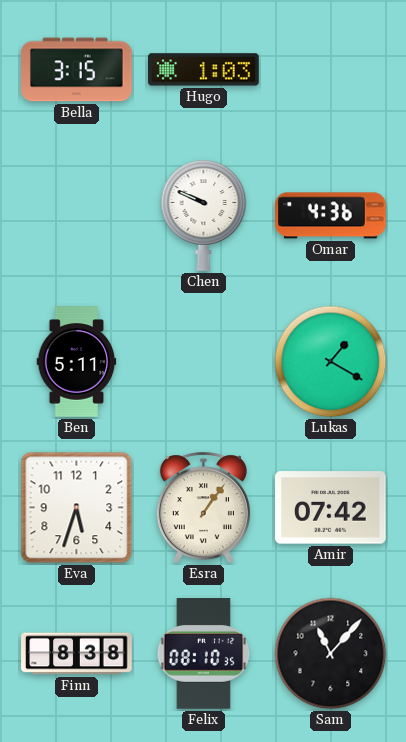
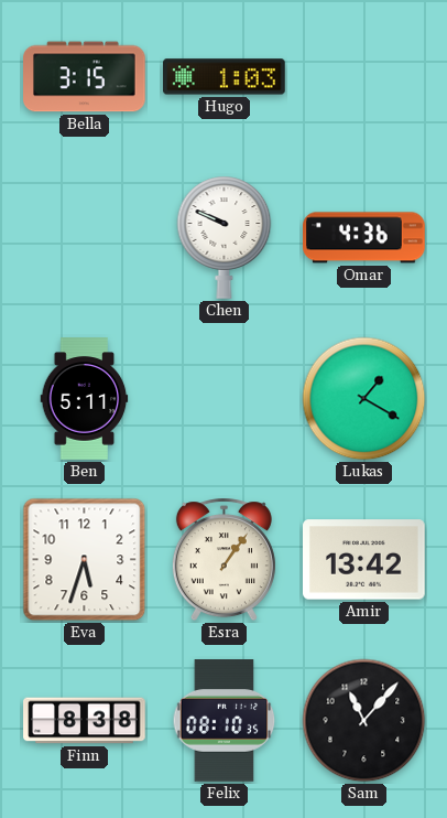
Amir: 07:42 -> 13:42 (364, 560)
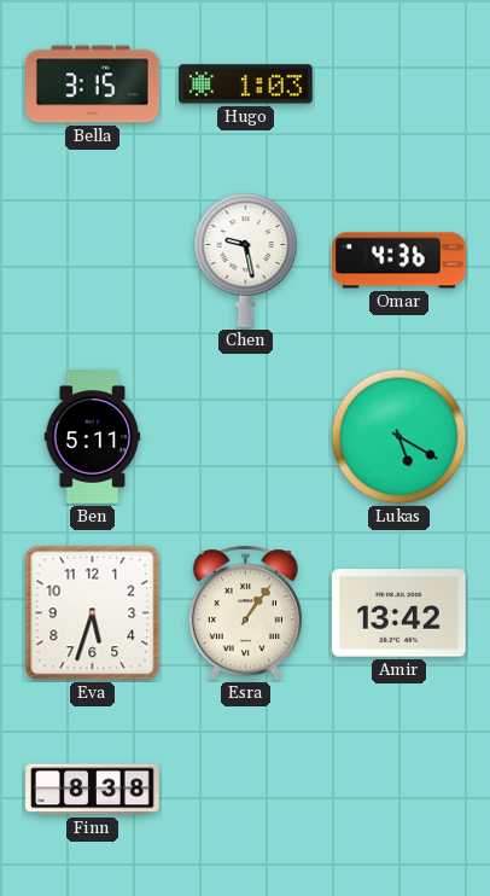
Chen: 9:49 -> 9:28 (246, 260)
Lukas: 1:20 -> 5:20 (399, 437)
Felix: 08:10 -> none (225, 721)
Sam: 11:07 -> none (364, 721)
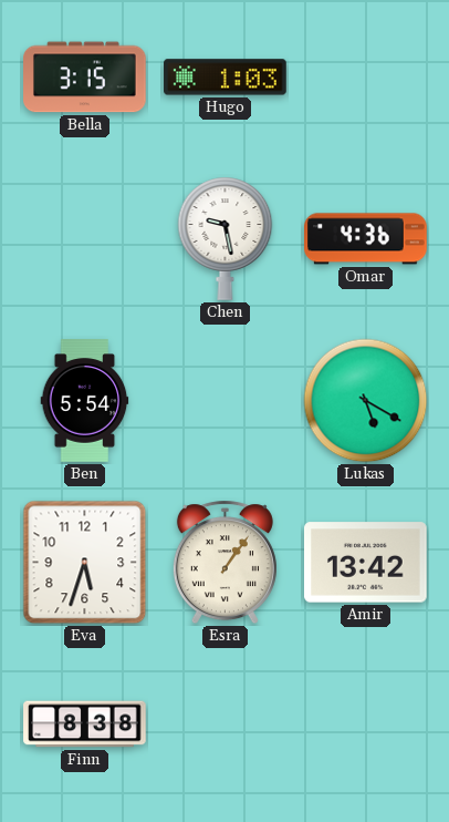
Ben: 5:11 -> 5:54 (85, 401)
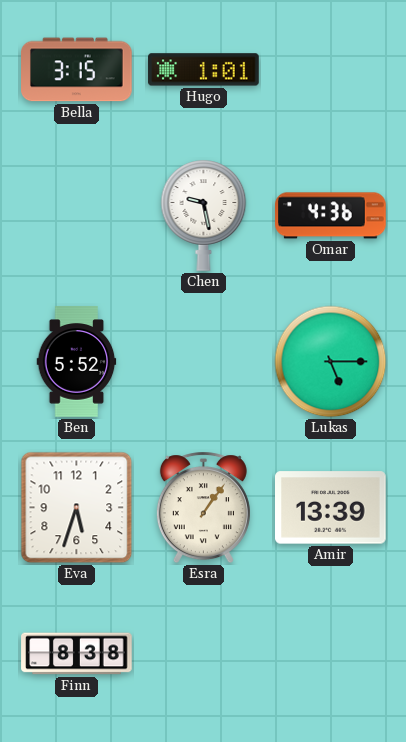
Hugo: 1:03 -> 1:01 (204, 70)
Ben: 5:54 -> 5:52 (77, 362)
Lukas: 5:20 -> 5:15 (331, 362)
Amir: 13:42 -> 13:39 (331, 508)
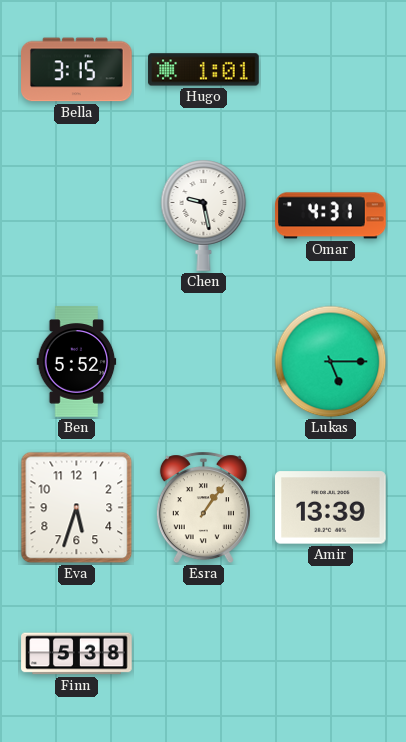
Omar: 4:36 -> 4:31 (331, 216)
Finn: 8:38 -> 5:38 (77, 654)
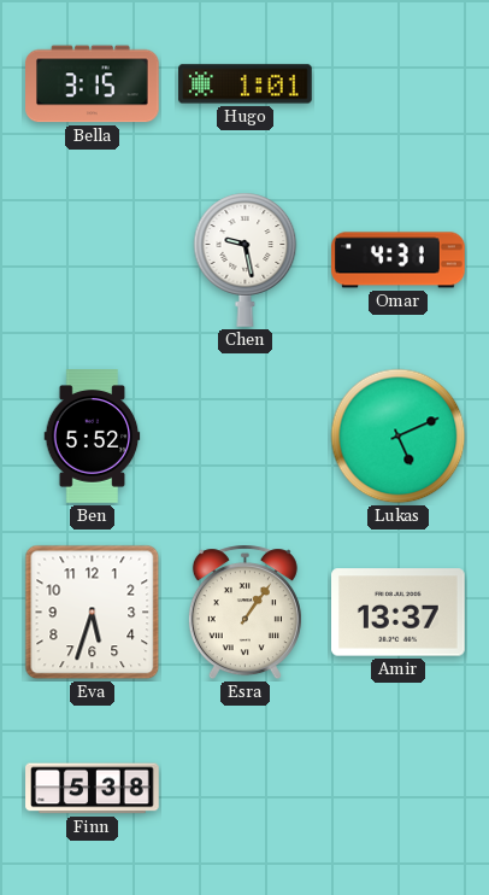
Lukas: 5:15 -> 5:11 (399, 437)
Amir: 13:39 -> 13:37 (399, 613)
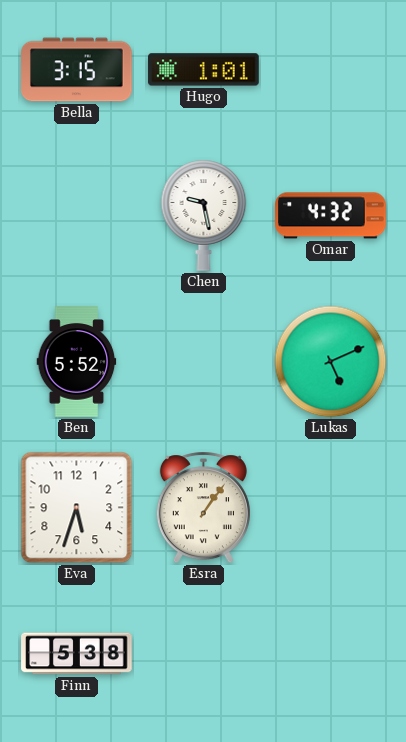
Omar: 4:31 -> 4:32 (331, 216)
Amir: 13:37 -> none (399, 613)
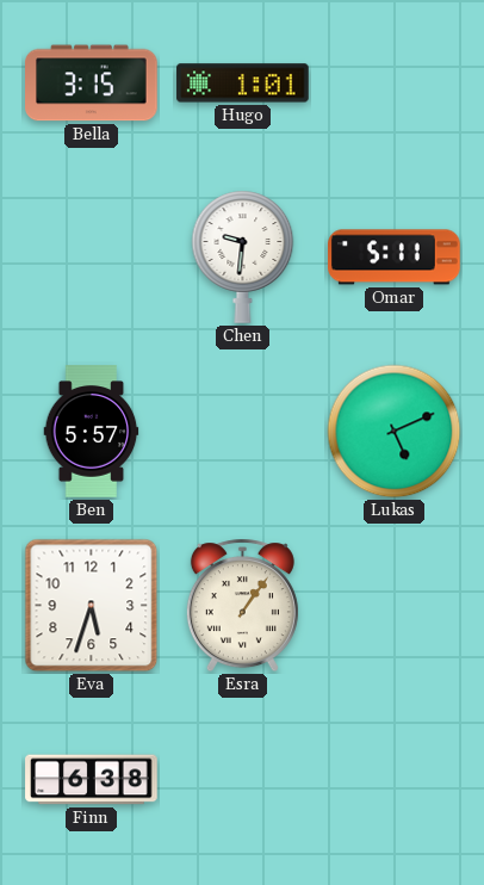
Chen: 9:28 -> 9:31 (243, 256)
Omar: 4:32 -> 5:11 (395, 258)
Ben: 5:52 -> 5:57 (92, 432)
Finn: 5:38 -> 6:38 (92, 780)
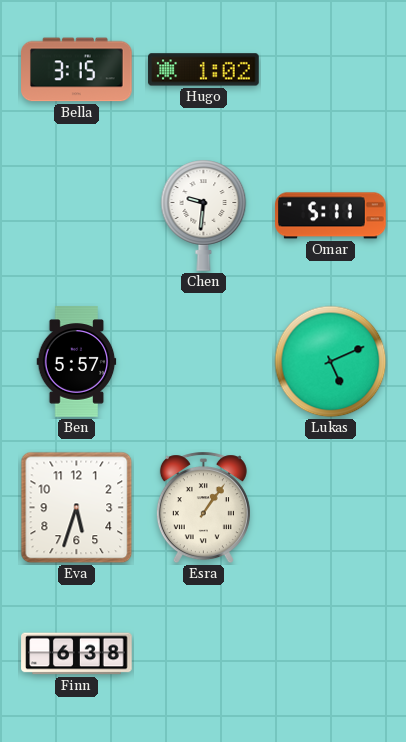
Hugo: 1:01 -> 1:02 (204, 70)
